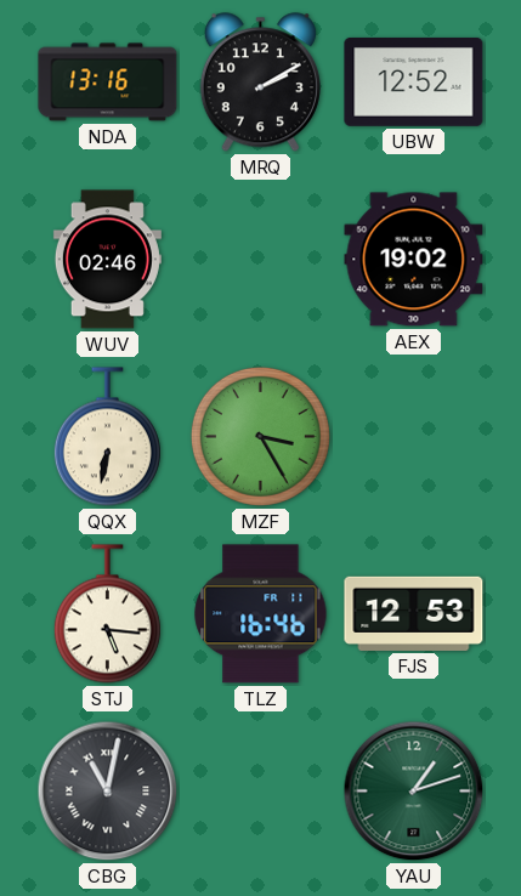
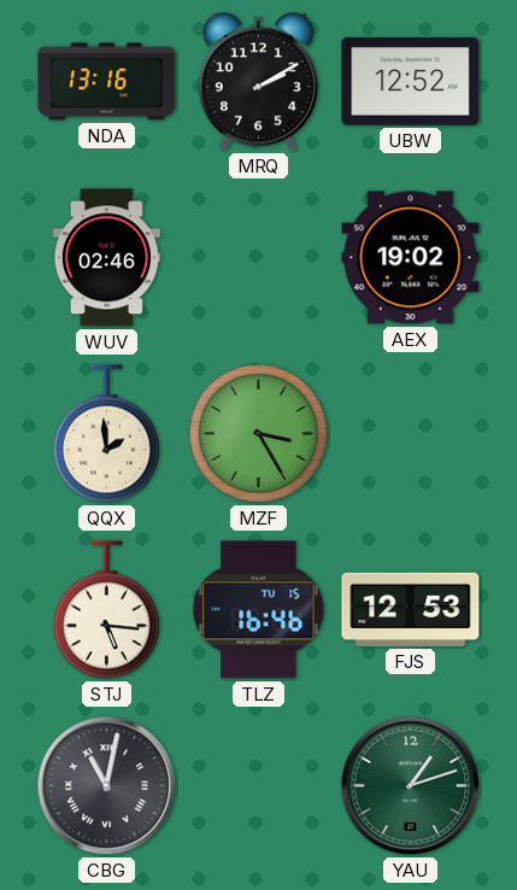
QQX: 6:32 -> 1:59 (106, 434)
TLZ date: FR 11 -> TU 15 (259, 610)
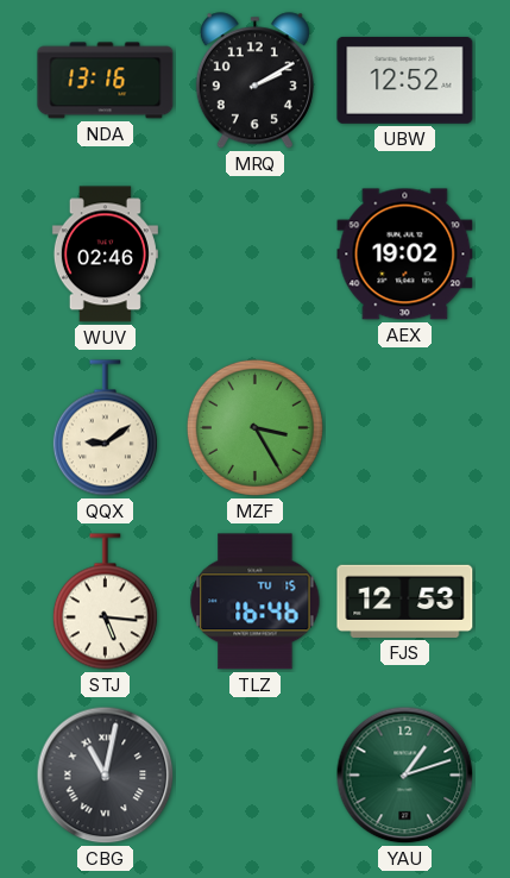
QQX: 1:59 -> 9:09 (105, 428)
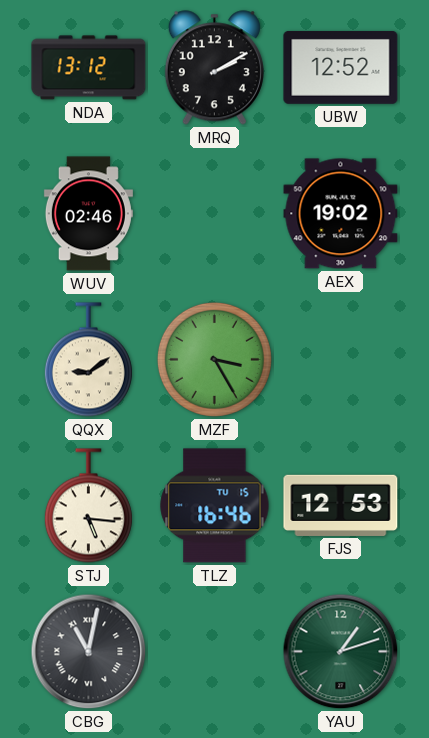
NDA: 13:16 -> 13:12 (89, 68)
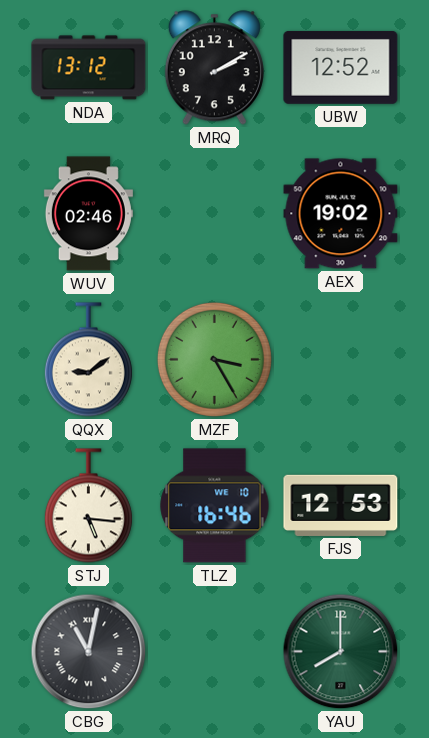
TLZ date: TU 15 -> WE 10 (215, 506)
YAU: 1:12 -> 8:00 (341, 652)
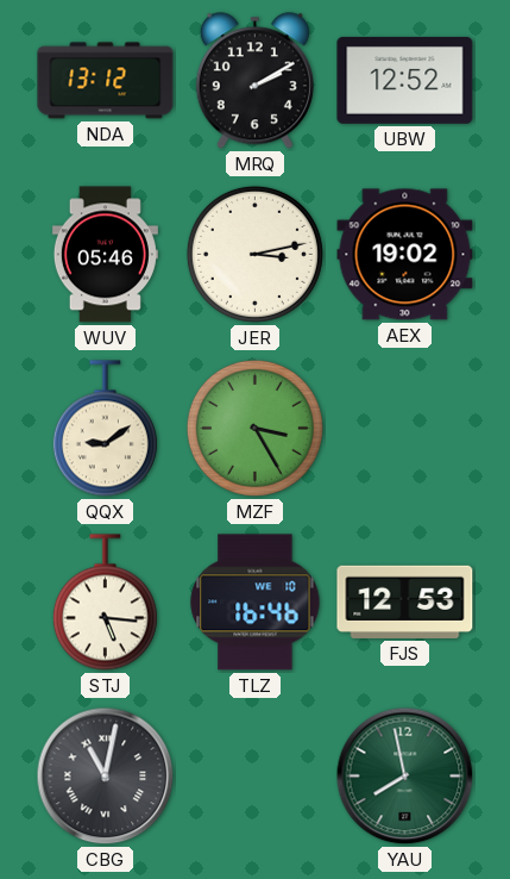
WUV: 02:46 -> 05:46 (105, 255)
JER: none -> 3:13 (254, 254)
YAU: 8:00 -> 7:58 (405, 777)
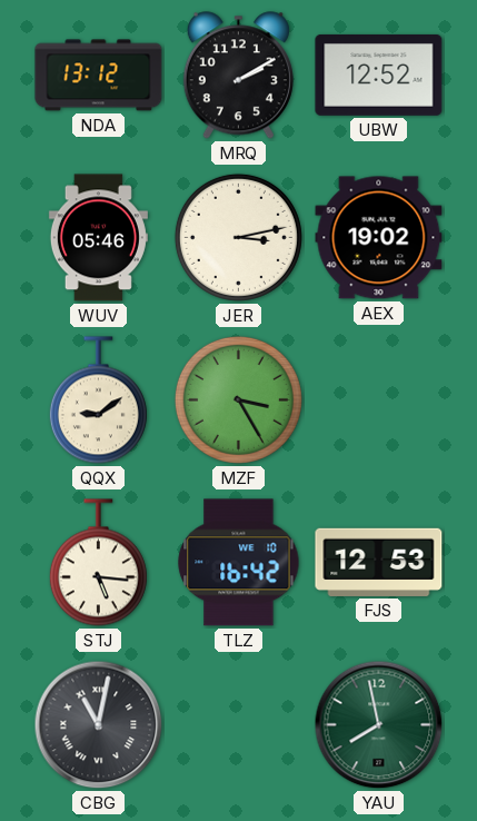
TLZ: 16:46 -> 16:42 (239, 563)
